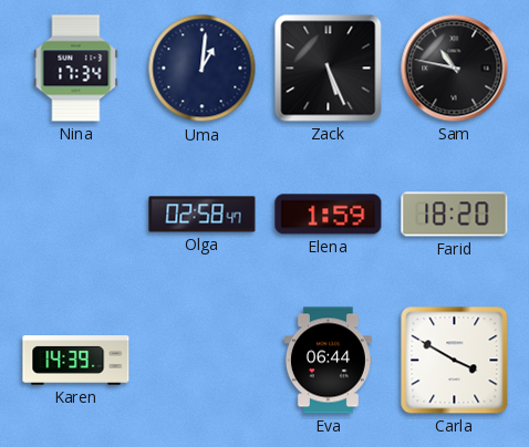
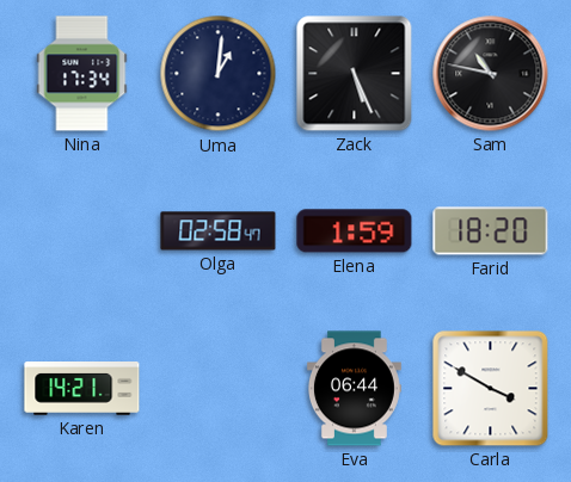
Karen: 14:39 -> 14:21 (82, 389)
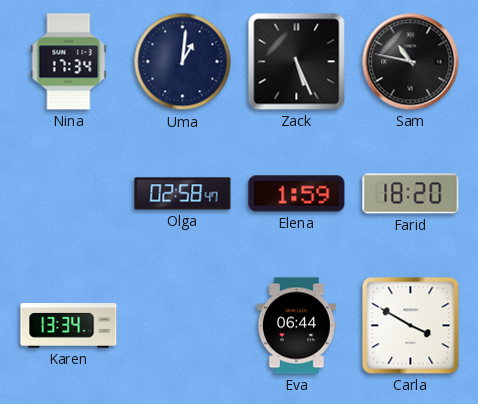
Karen: 14:21 -> 13:34 (69, 326)
